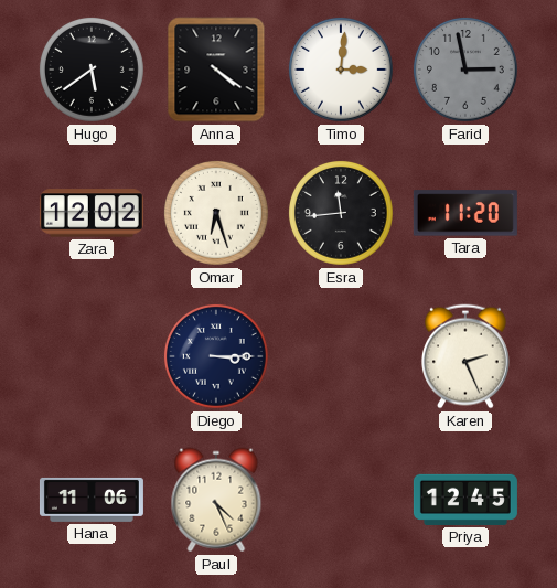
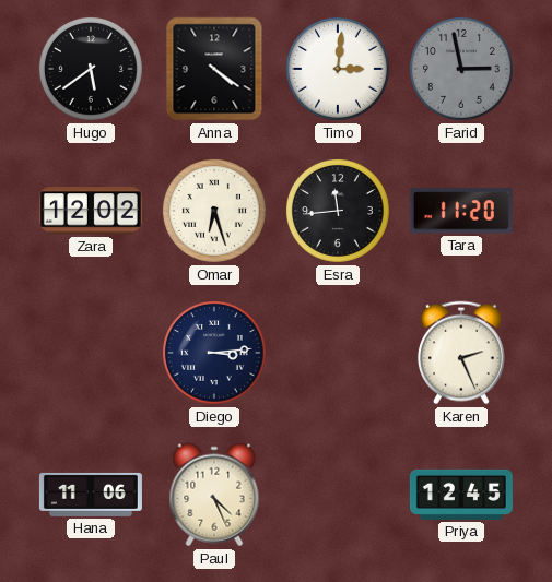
Diego: 3:15 -> 3:14 (214, 353)
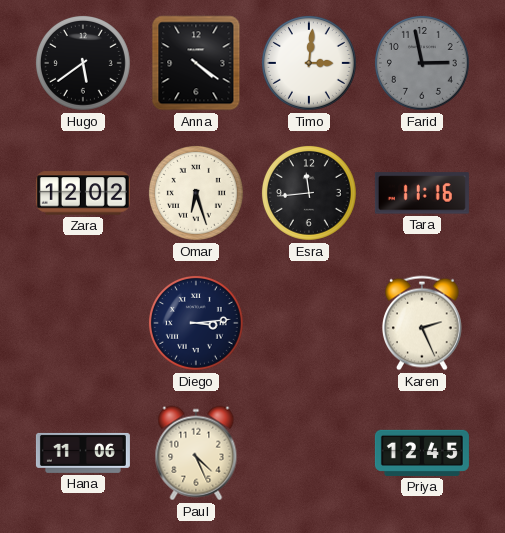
Tara: 11:20 -> 11:16 (422, 193)
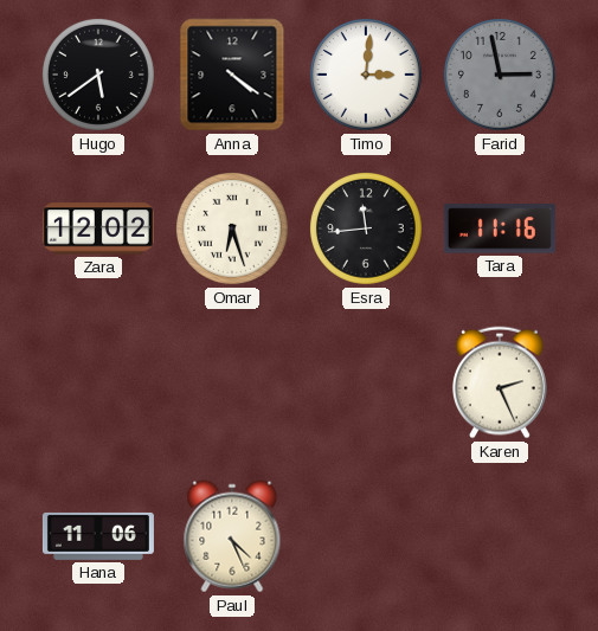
Diego: 3:14 -> none (196, 323)
Priya: 12:45 -> none (422, 453)
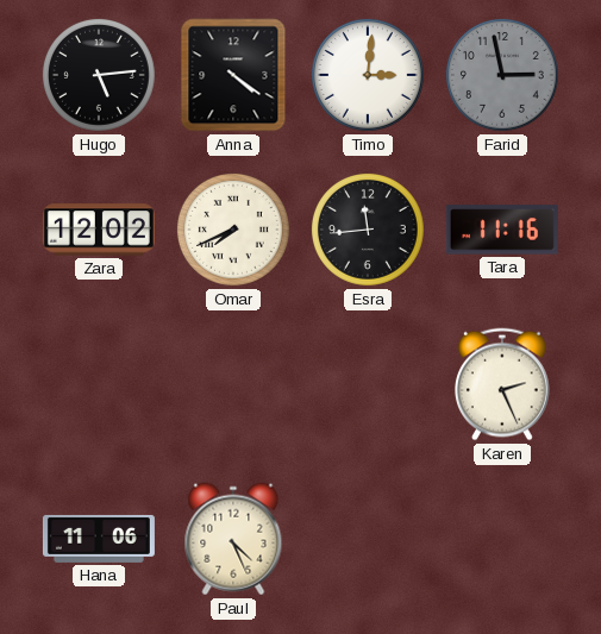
Hugo: 5:39 -> 5:14 (99, 75)
Omar: 6:27 -> 7:41 (233, 230)
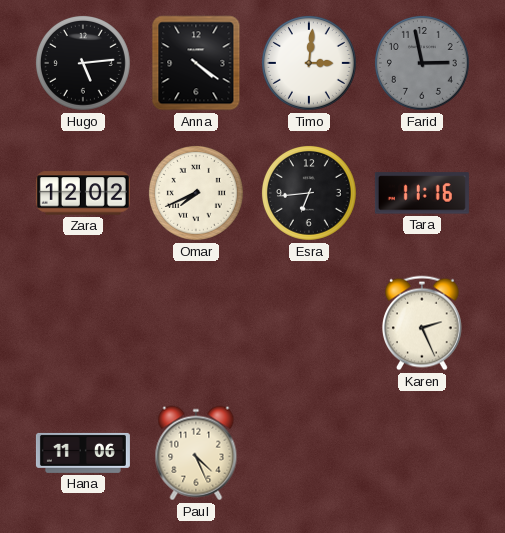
Esra: 11:44 -> 6:44 (309, 193)
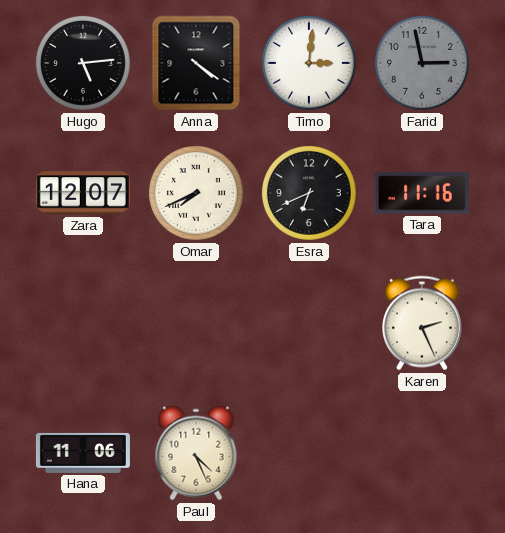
Zara: 12:02 -> 12:07 (83, 193)
Esra: 6:44 -> 6:41 (309, 193)
